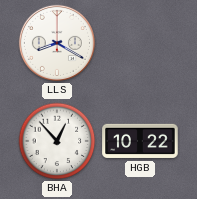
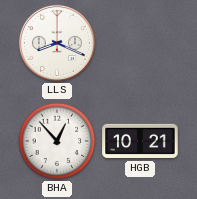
LLS: 8:20 -> 8:19 (57, 43)
HGB: 10:22 -> 10:21 (140, 141)
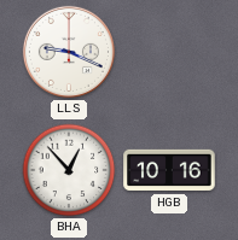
LLS: 8:19 -> 9:19 (69, 52)
HGB: 10:21 -> 10:16 (169, 170)
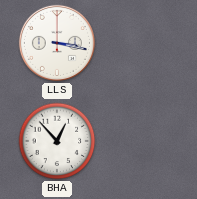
LLS: 9:19 -> 3:17 (57, 43)
HGB: 10:16 -> none (169, 170)
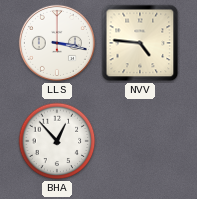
NVV: none -> 4:46 (140, 43)
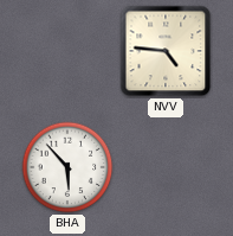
LLS: 3:17 -> none (57, 43)
BHA: 12:53 -> 5:53 (67, 167)
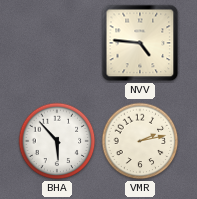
VMR: none -> 2:13 (140, 141)
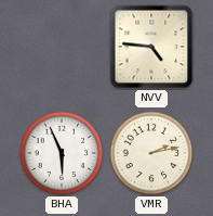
BHA: 5:53 -> 5:56 (62, 153)
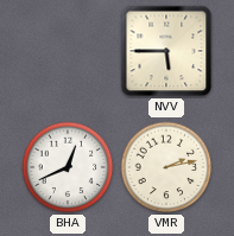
NVV: 4:46 -> 5:45 (166, 51)
BHA: 5:56 -> 12:41 (68, 167)
